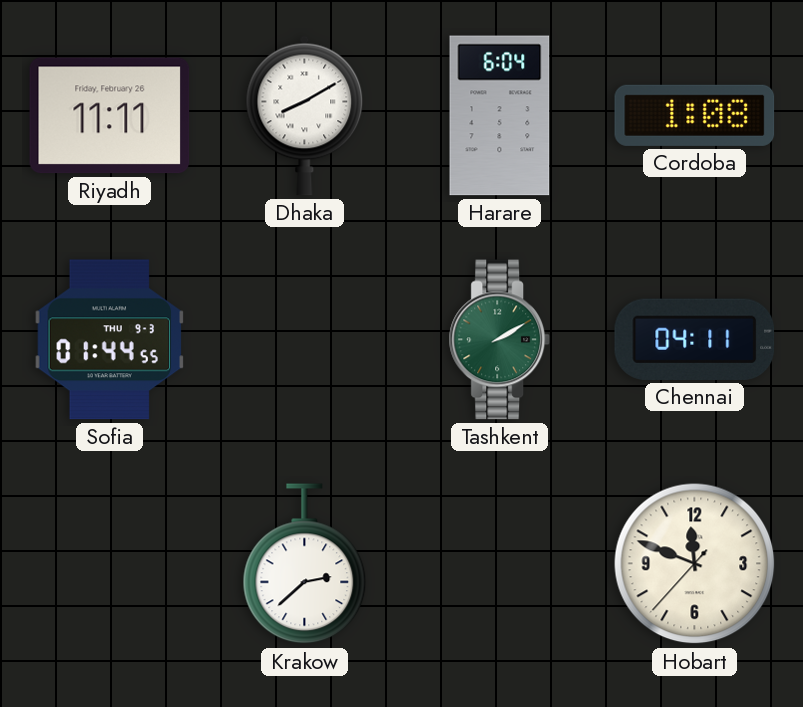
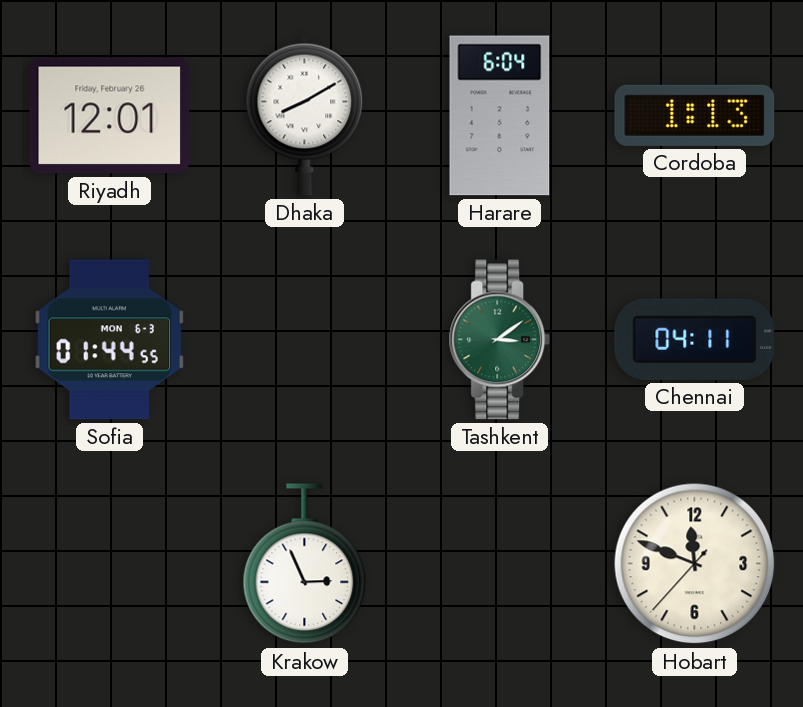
Riyadh: 11:11 -> 12:01 (110, 116)
Cordoba: 1:08 -> 1:13 (695, 115)
Sofia date: THU 9-3 -> MON 6-3 (110, 340)
Tashkent: 2:10 -> 3:09 (500, 340)
Krakow: 2:38 -> 2:56 (305, 564)
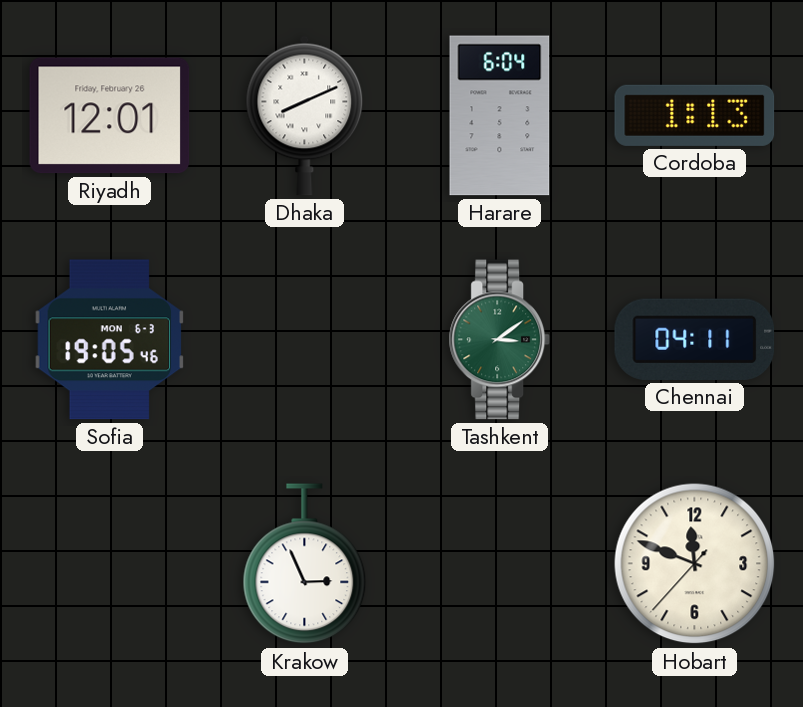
Dhaka: 8:10 -> 8:11 (305, 115)
Sofia: 01:44 -> 19:05 (110, 340)
